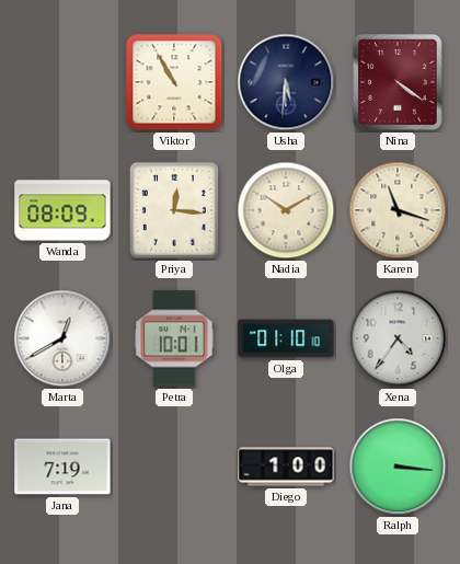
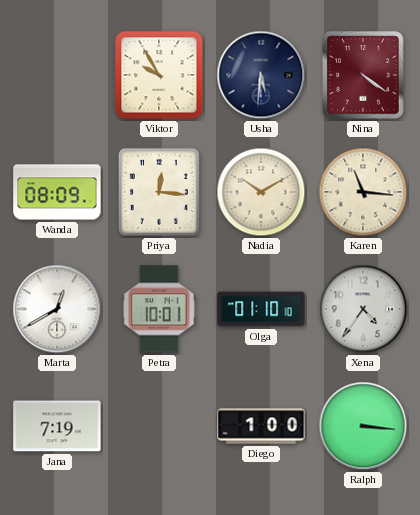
Viktor: 10:55 -> 9:55 (159, 75)
Karen: 11:18 -> 11:16 (363, 192)
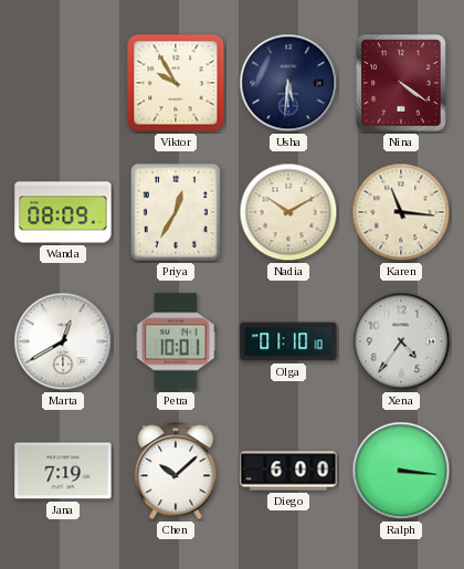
Priya: 12:16 -> 12:35 (176, 212)
Chen: none -> 10:08 (176, 472)
Diego: 1:00 -> 6:00 (288, 471)
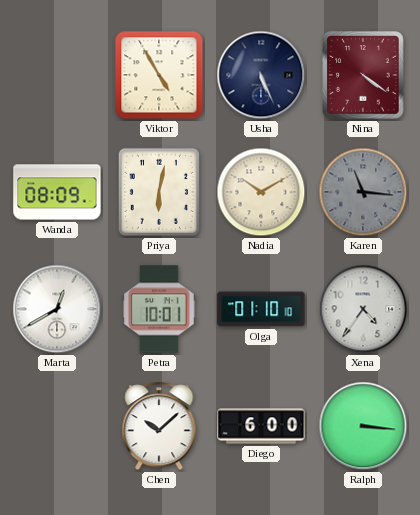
Viktor: 9:55 -> 4:55 (159, 75)
Usha: 5:31 -> 5:26 (261, 75)
Priya: 12:35 -> 6:02 (159, 192)
Karen dial: cream -> grey (363, 192)
Jana: 7:19 -> none (63, 471)
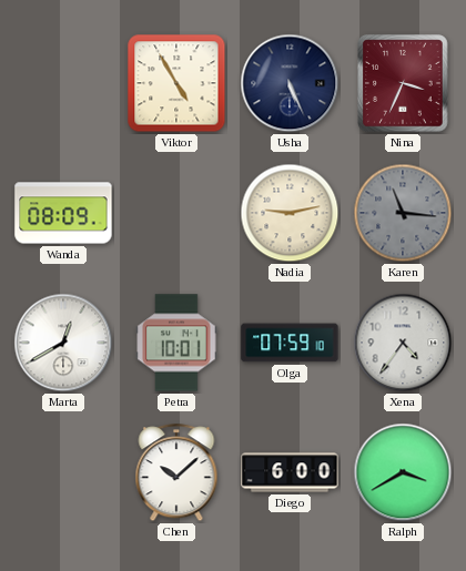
Nina: 4:21 -> 3:34 (403, 83)
Priya: 6:02 -> none (159, 192)
Nadia: 10:10 -> 9:13 (290, 213)
Olga: 01:10 -> 07:59 (290, 343)
Ralph: 3:16 -> 3:40 (403, 472)
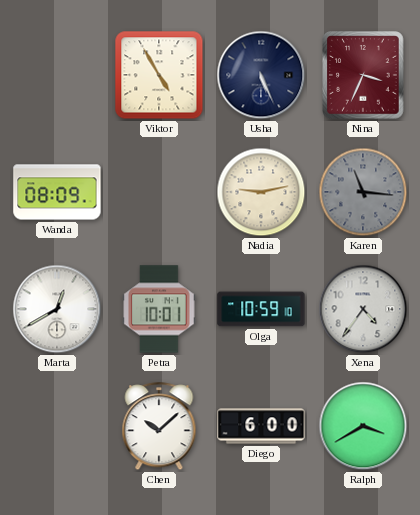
Olga: 07:59 -> 10:59 (261, 309)
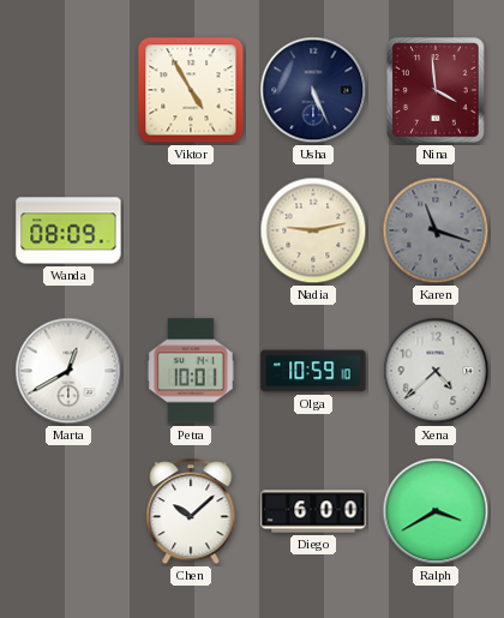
Nina: 3:34 -> 3:59 (436, 90)
Karen: 11:16 -> 11:18 (436, 230)
Xena: 4:36 -> 4:38 (436, 371)
